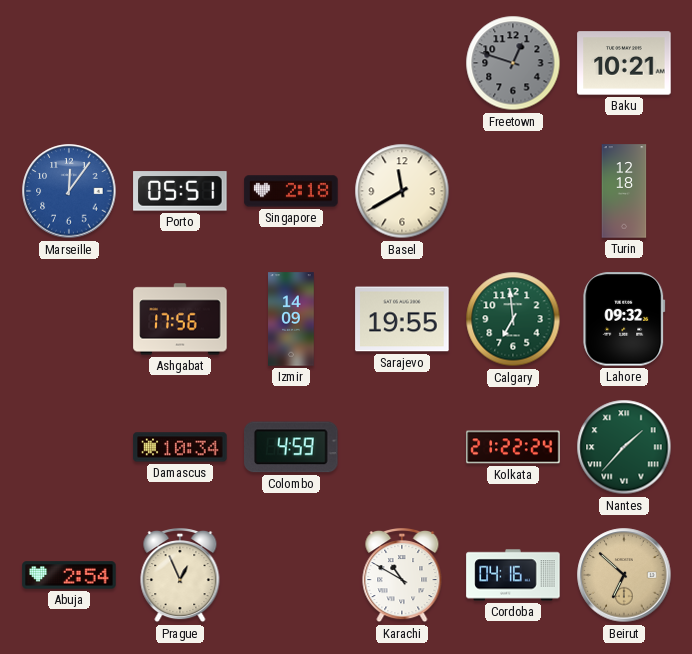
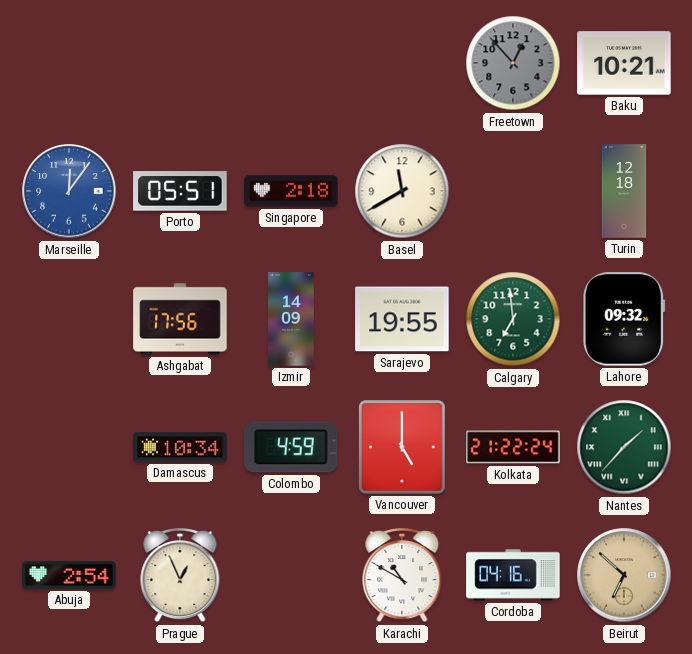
Freetown: 12:48 -> 12:53 (513, 63)
Vancouver: none -> 5:00 (403, 448)
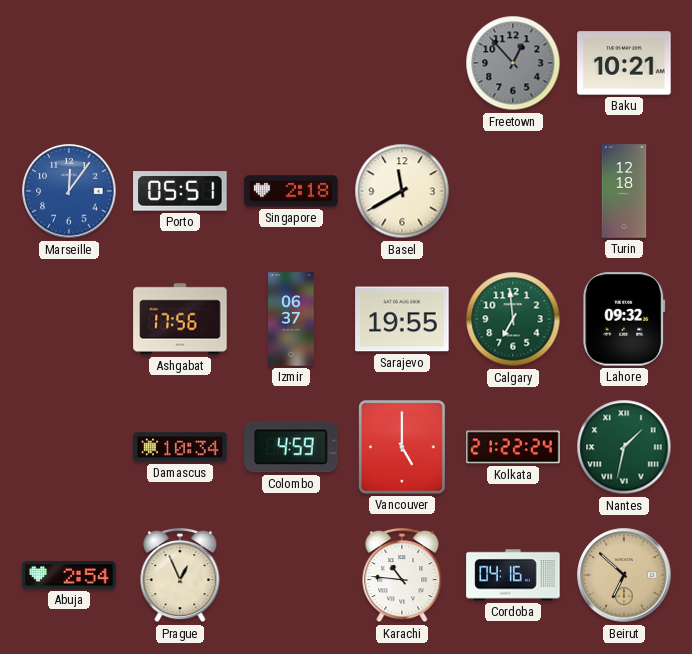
Izmir: 14:09 -> 06:37 (291, 319)
Nantes: 1:37 -> 1:32 (624, 447)
Karachi: 10:50 -> 10:46 (402, 576)
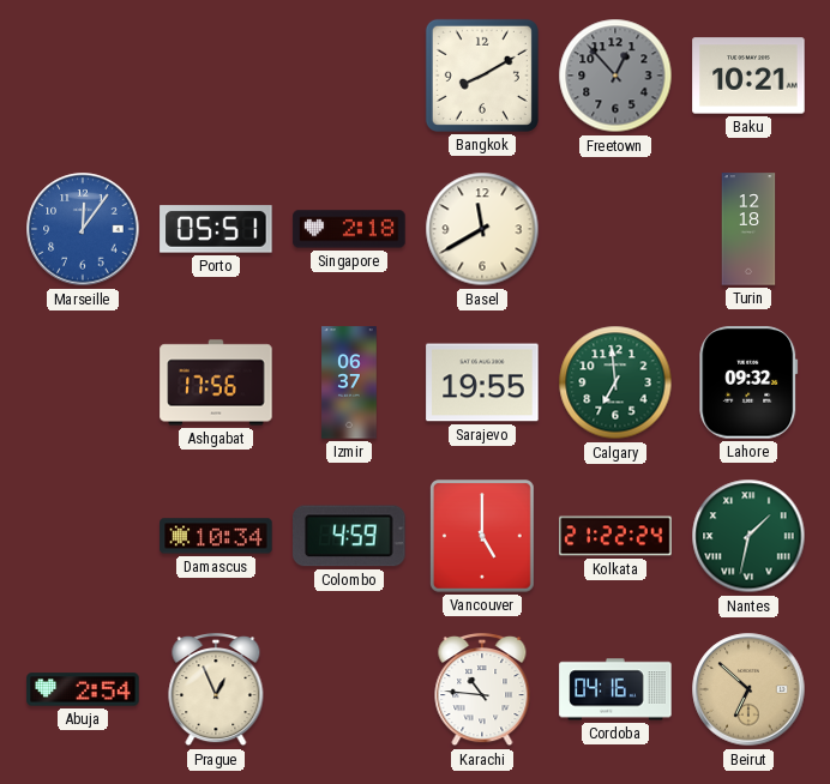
Bangkok: none -> 8:10 (482, 76)
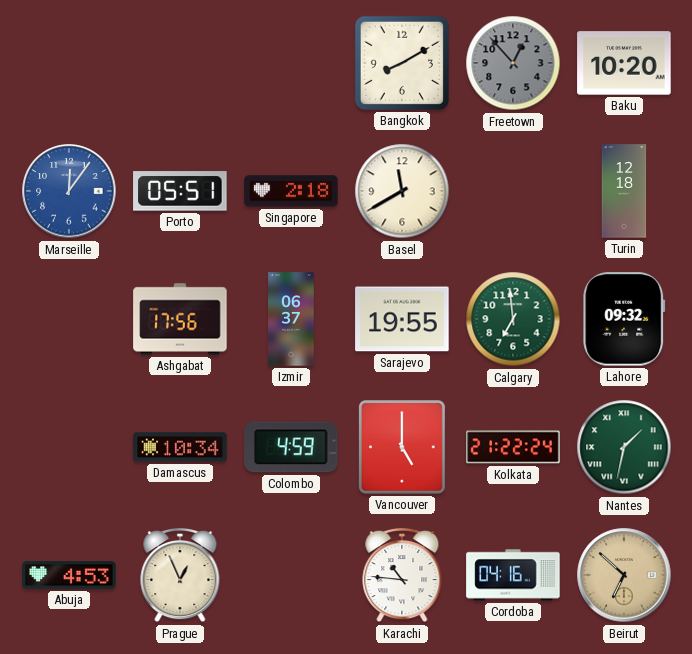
Baku: 10:21 -> 10:20 (624, 63)
Abuja: 2:54 -> 4:53 (69, 575)
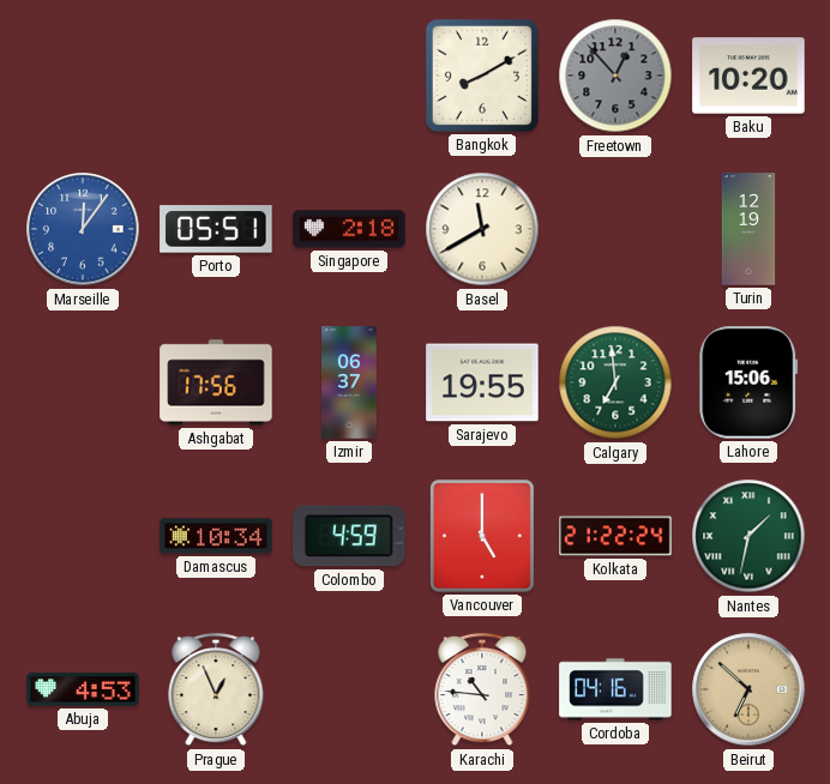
Turin: 12:18 -> 12:19 (748, 229)
Lahore: 09:32 -> 15:06 (748, 382)
